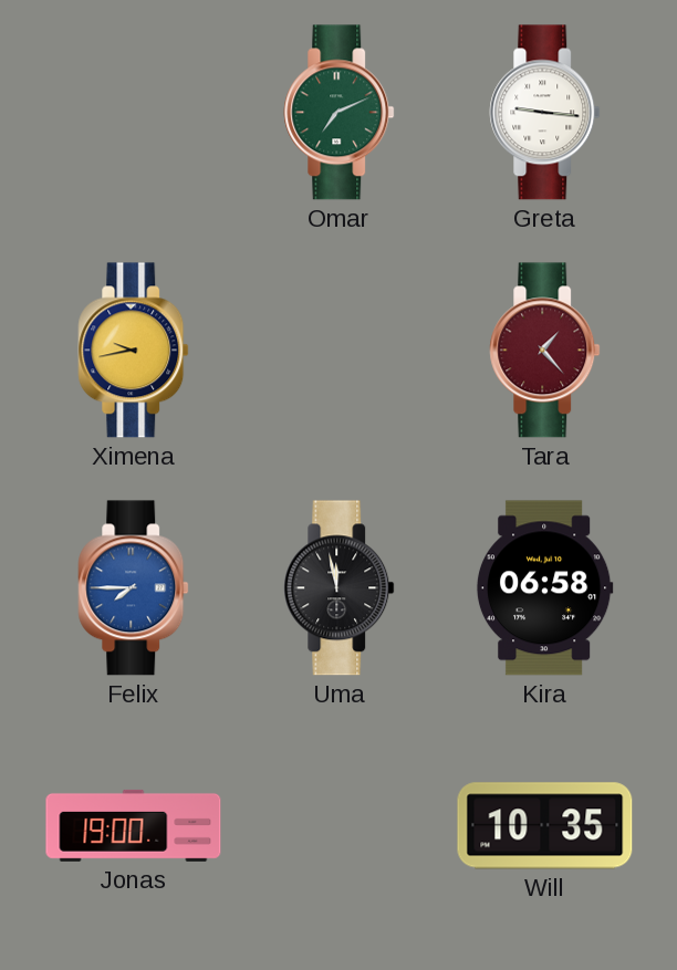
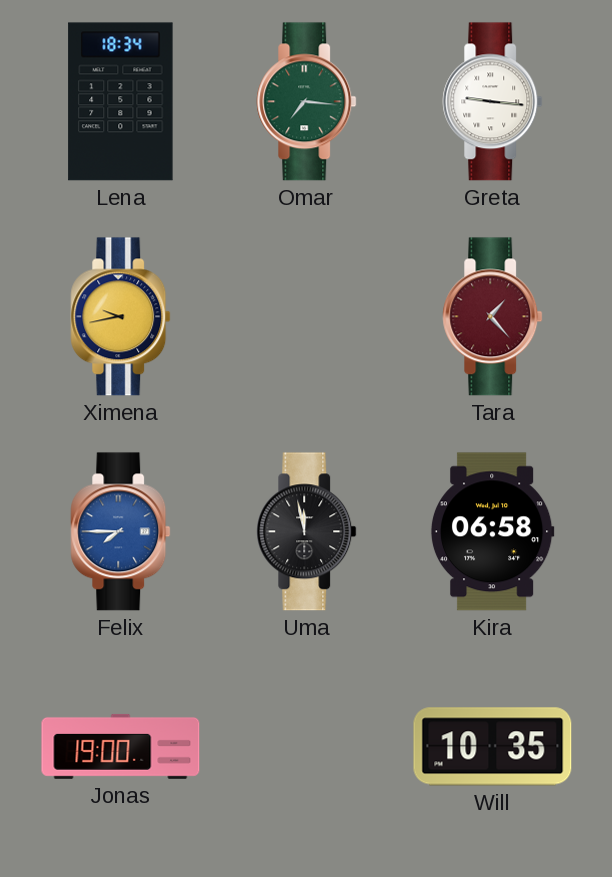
Lena: none -> 18:34 (121, 102)
Omar: 7:11 -> 7:16 (307, 102)
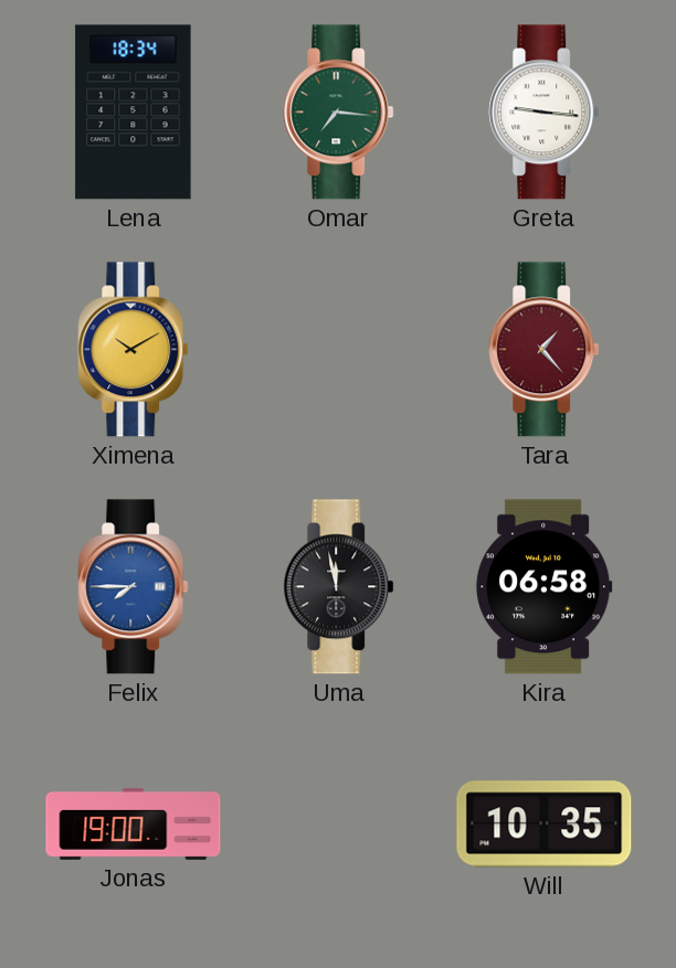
Ximena: 9:43 -> 10:10 (134, 350)
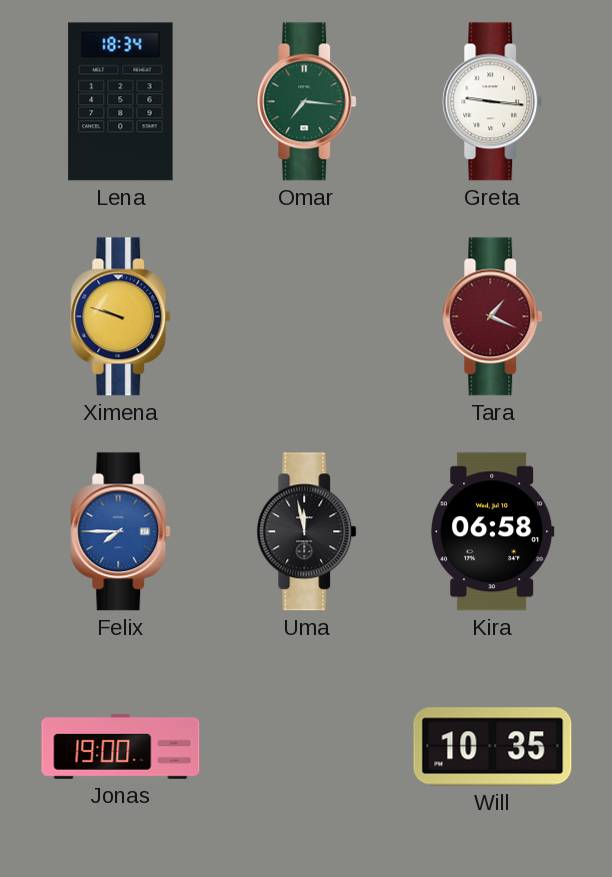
Ximena: 10:10 -> 9:48 (121, 317)
Tara: 1:23 -> 1:19 (493, 317)
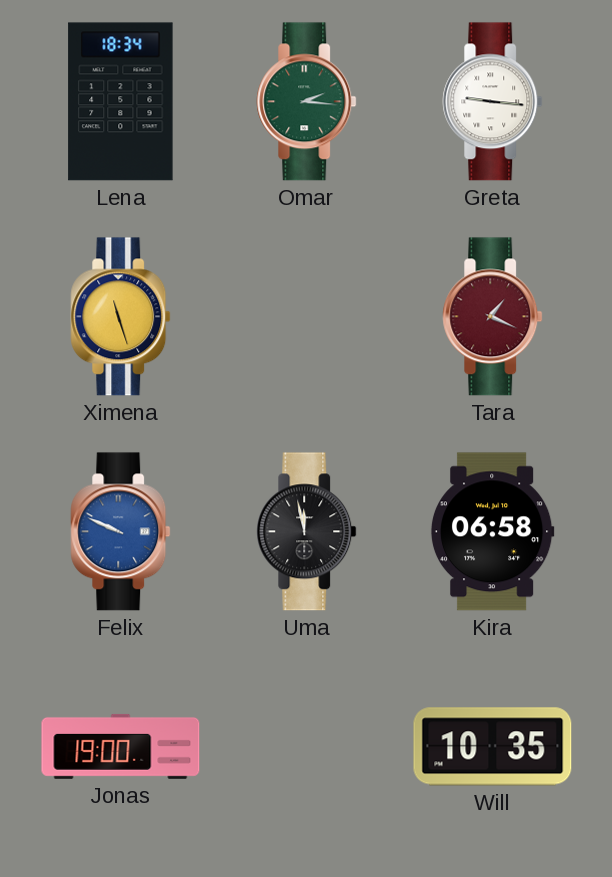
Omar: 7:16 -> 2:16 (307, 102)
Ximena: 9:48 -> 11:27 (121, 317)
Felix: 7:45 -> 9:49 (121, 532)
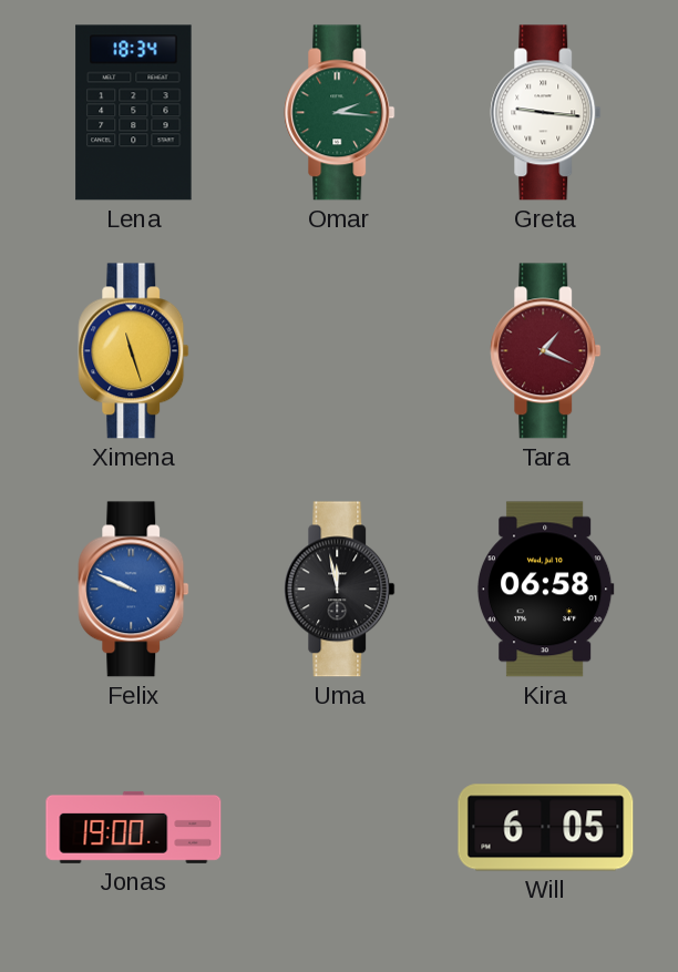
Will: 10:35 -> 6:05 (546, 828)
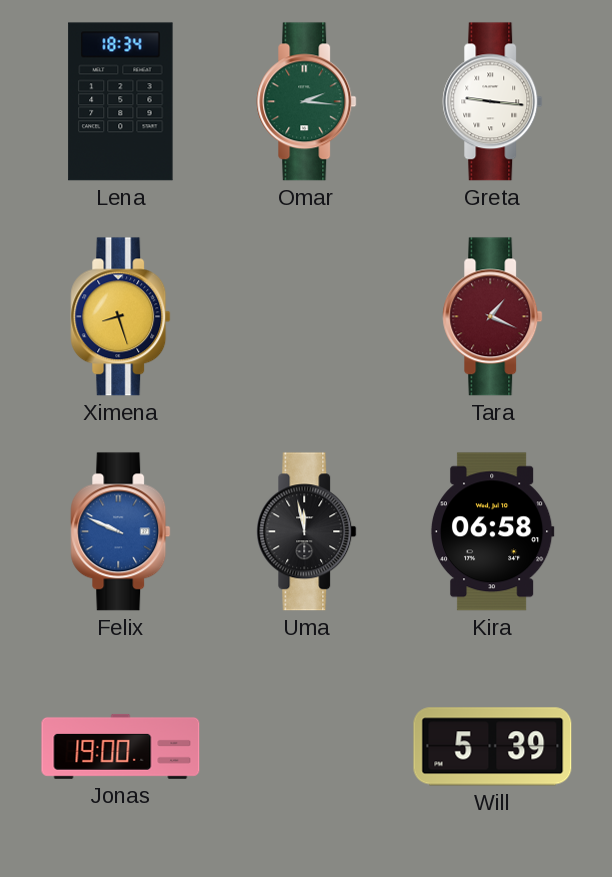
Ximena: 11:27 -> 8:27 (121, 317)
Will: 6:05 -> 5:39 (493, 747)
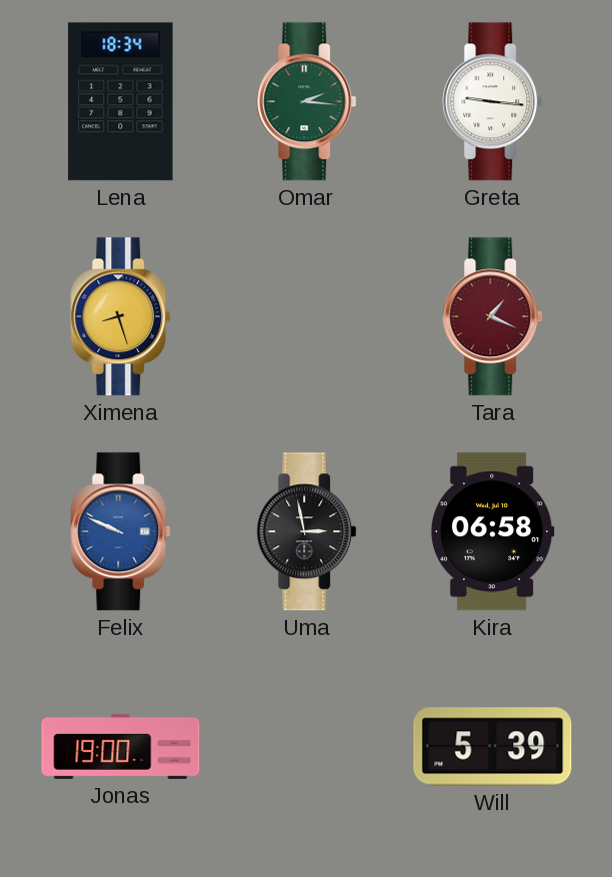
Uma: 11:58 -> 2:58 (307, 532)
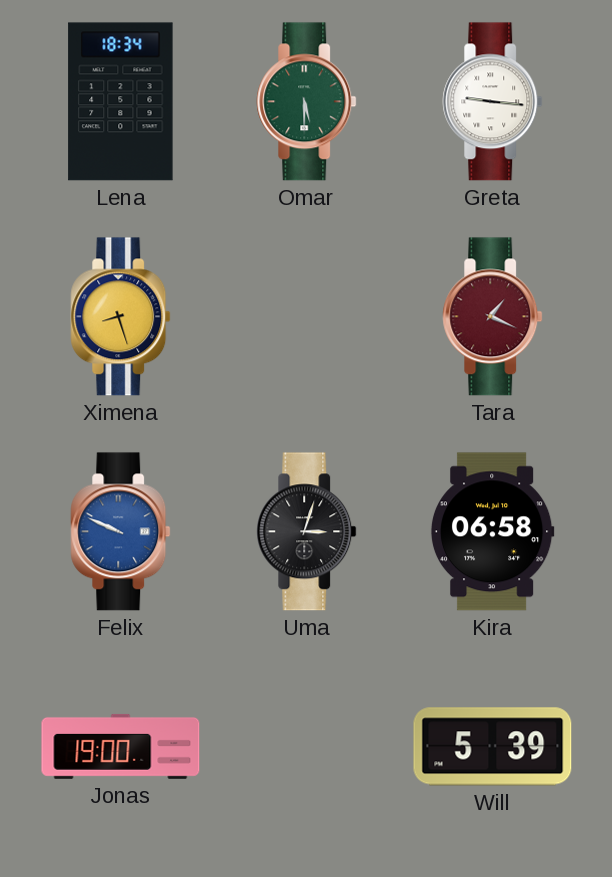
Omar: 2:16 -> 5:30 (307, 102)
Uma: 2:58 -> 3:03 (307, 532)
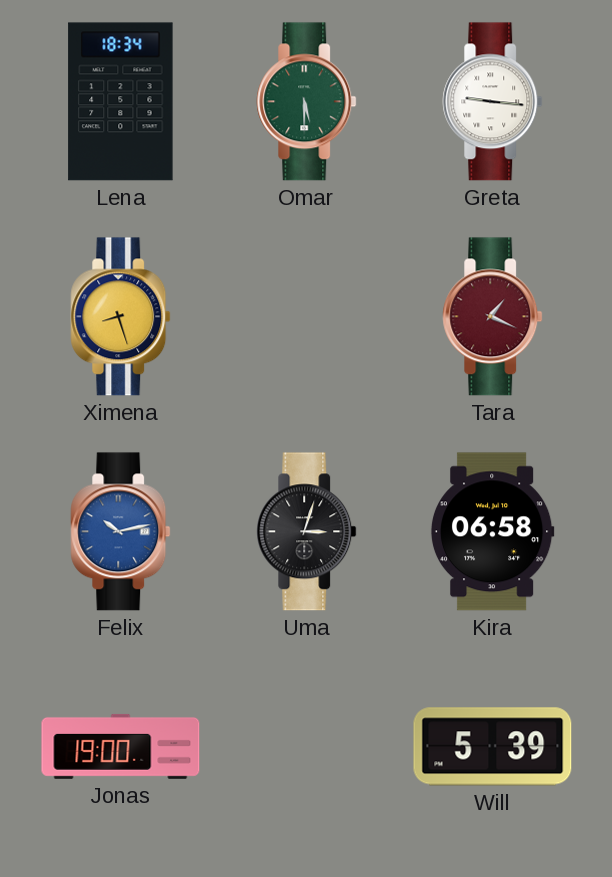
Felix: 9:49 -> 10:13 (121, 532)
